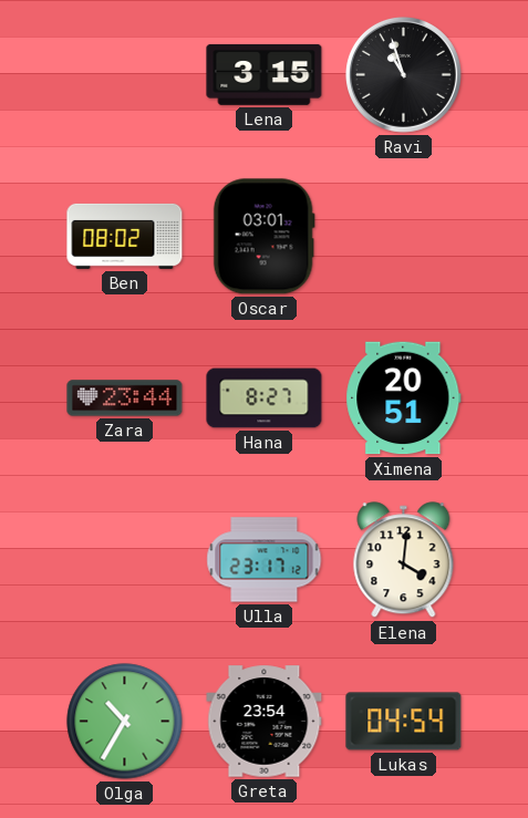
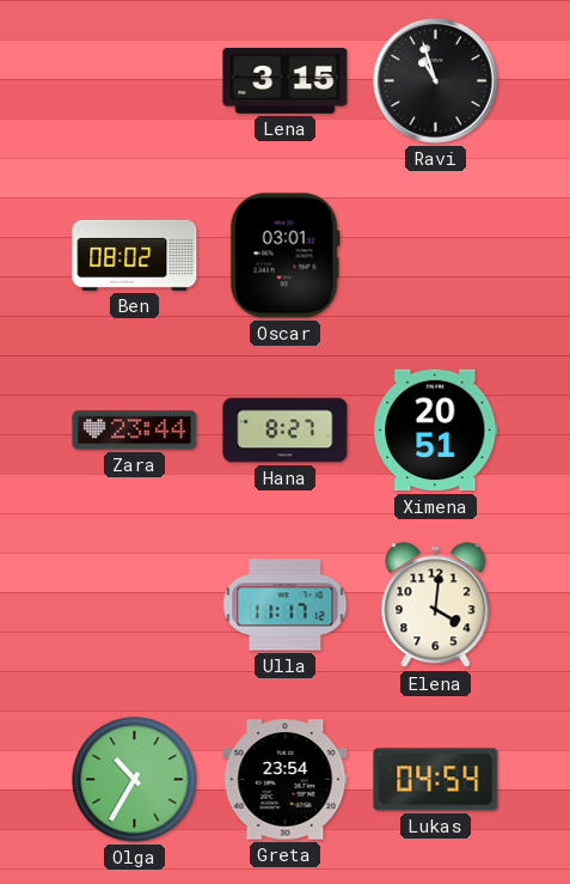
Ulla: 23:17 -> 11:17 (286, 605)
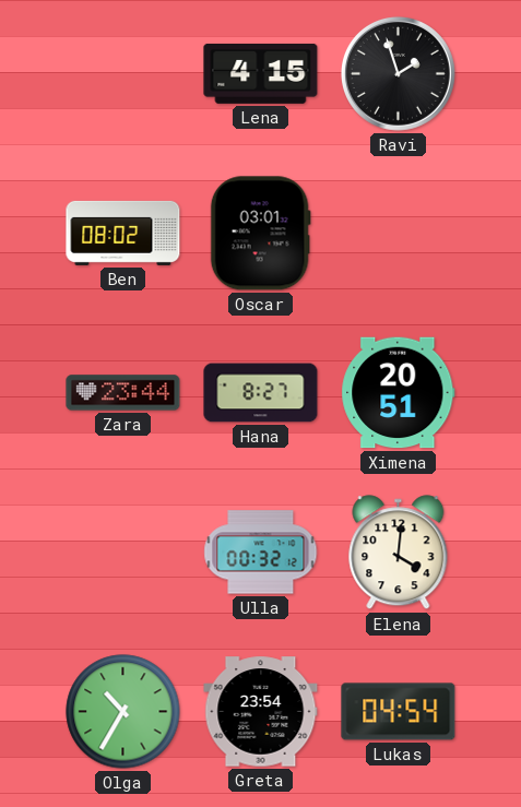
Lena: 3:15 -> 4:15 (261, 73)
Ravi: 10:57 -> 1:57 (398, 73)
Ulla: 11:17 -> 00:32 (261, 553)
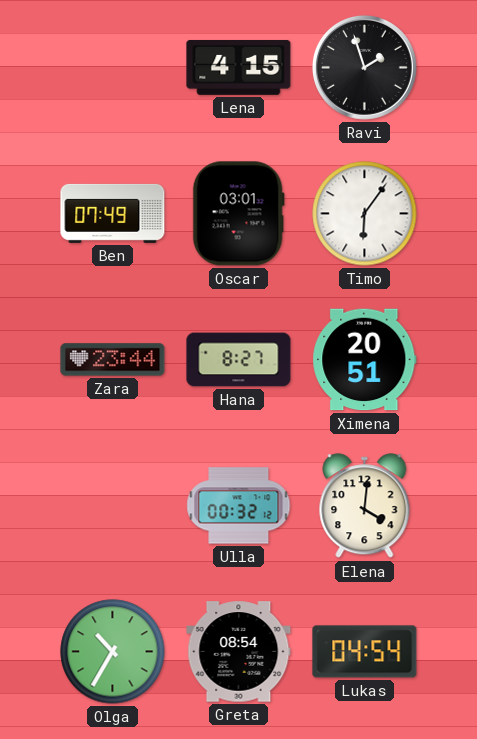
Ben: 08:02 -> 07:49 (113, 213)
Timo: none -> 6:06 (365, 214)
Greta: 23:54 -> 08:54 (239, 652)
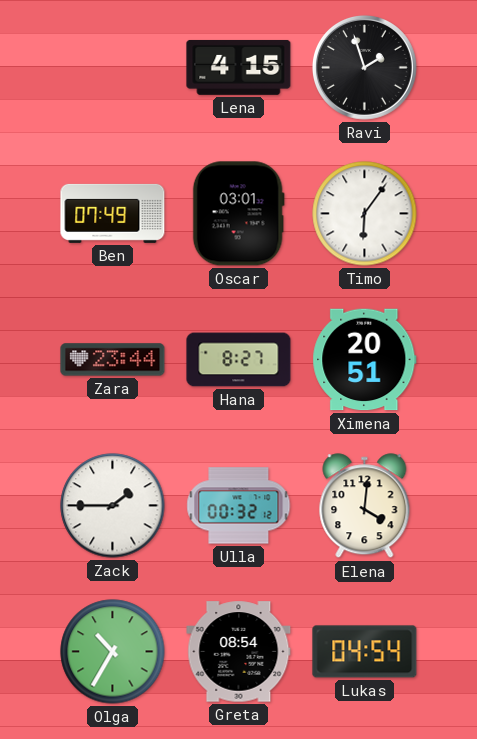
Zack: none -> 1:45 (113, 506)
